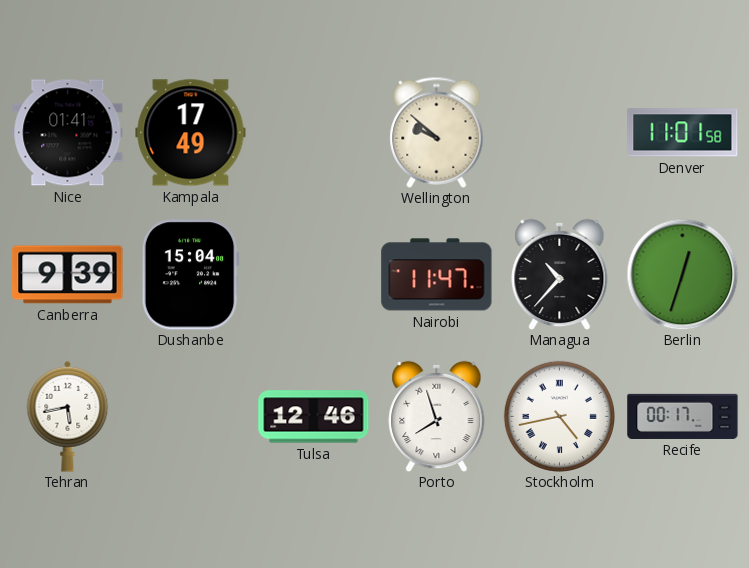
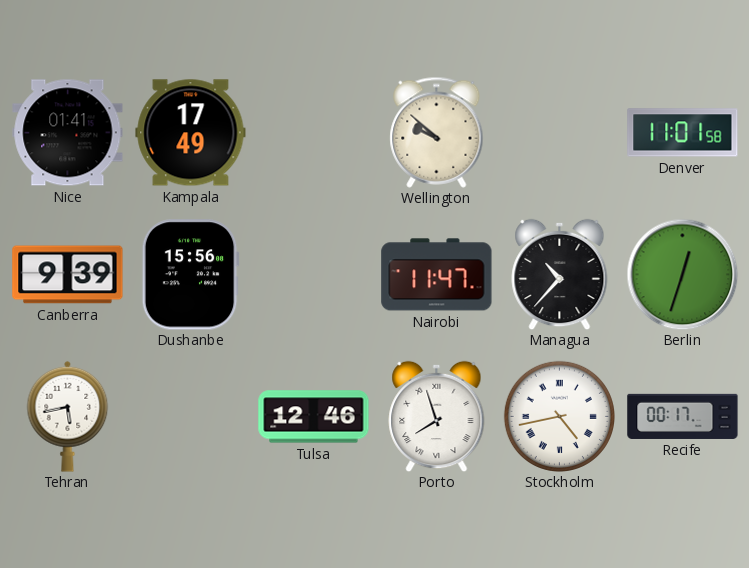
Dushanbe: 15:04 -> 15:56 (190, 275)
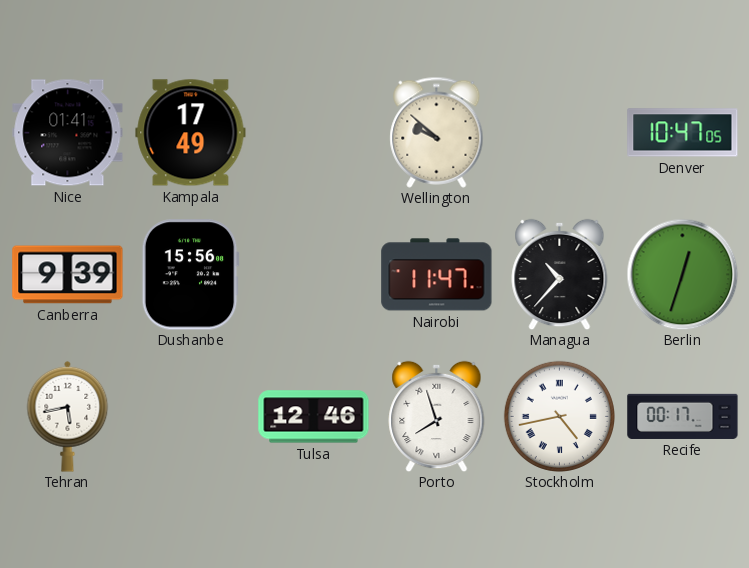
Denver: 11:01 -> 10:47 (683, 133)
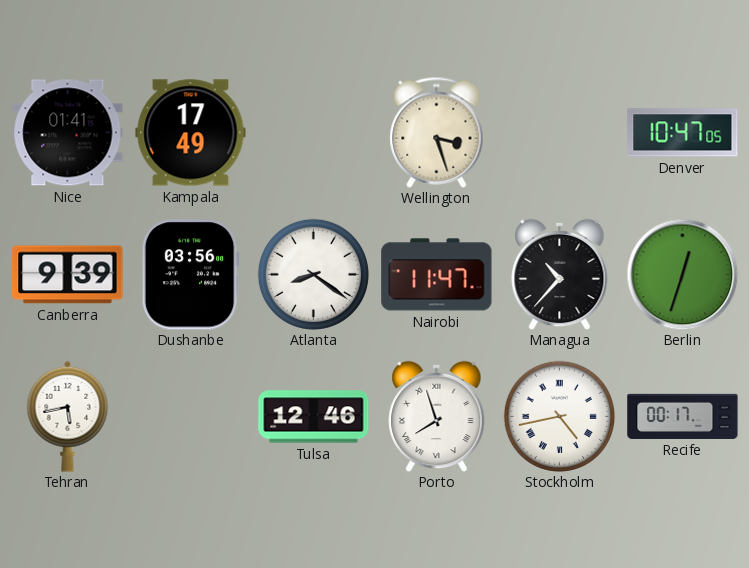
Wellington: 9:52 -> 3:27 (437, 132)
Dushanbe: 15:56 -> 03:56 (190, 275)
Atlanta: none -> 8:21 (313, 274)
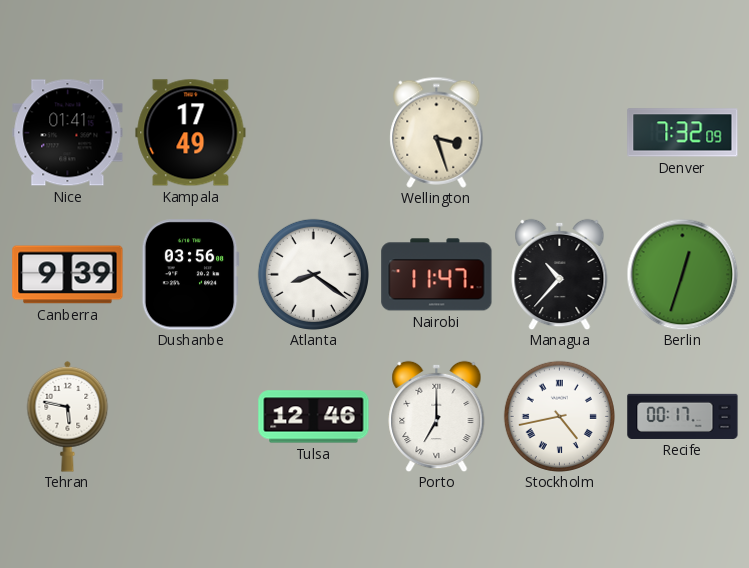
Denver: 10:47 -> 7:32 (683, 133)
Tehran: 5:43 -> 5:47 (68, 416)
Porto: 7:57 -> 7:00 (437, 416)
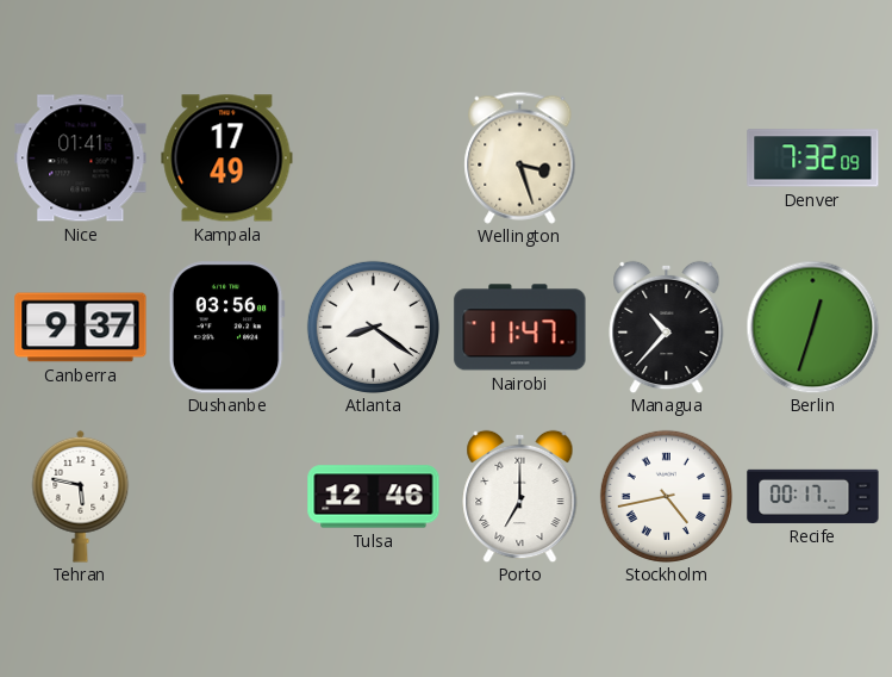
Canberra: 9:39 -> 9:37 (81, 328)
